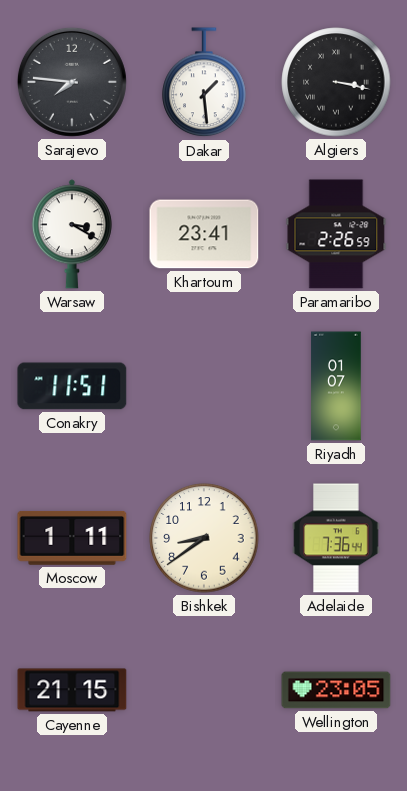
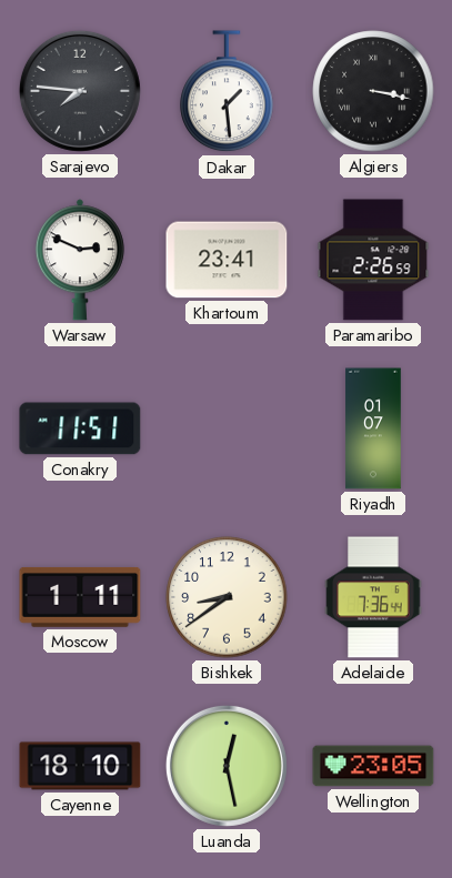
Warsaw: 3:20 -> 2:49 (80, 260)
Cayenne: 21:15 -> 18:10 (80, 766)
Luanda: none -> 12:28 (227, 766)
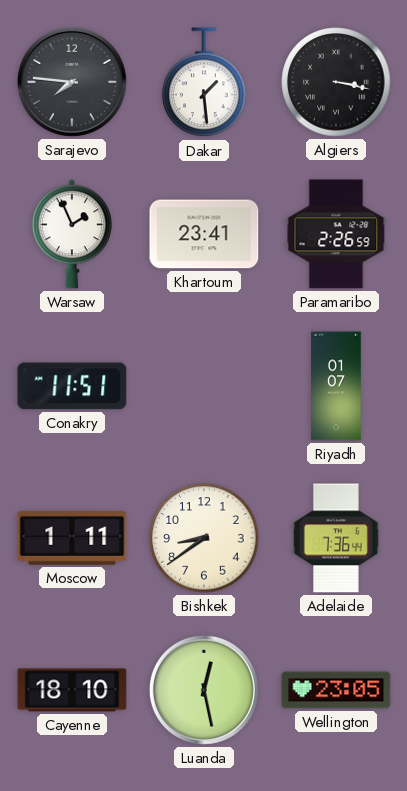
Warsaw: 2:49 -> 1:56 (72, 234)
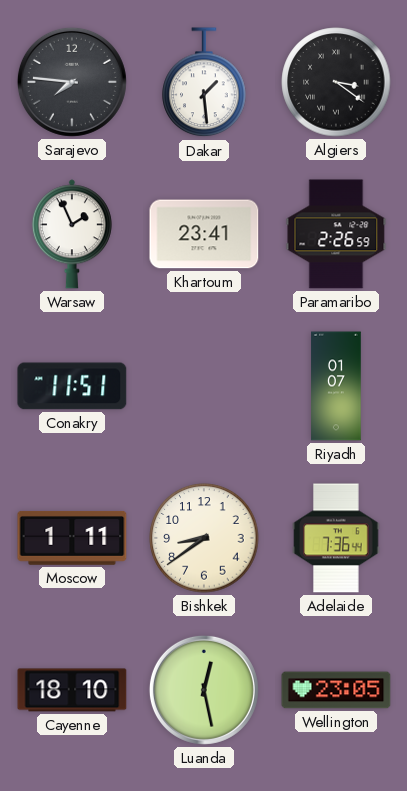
Algiers: 3:17 -> 3:21 (336, 82)
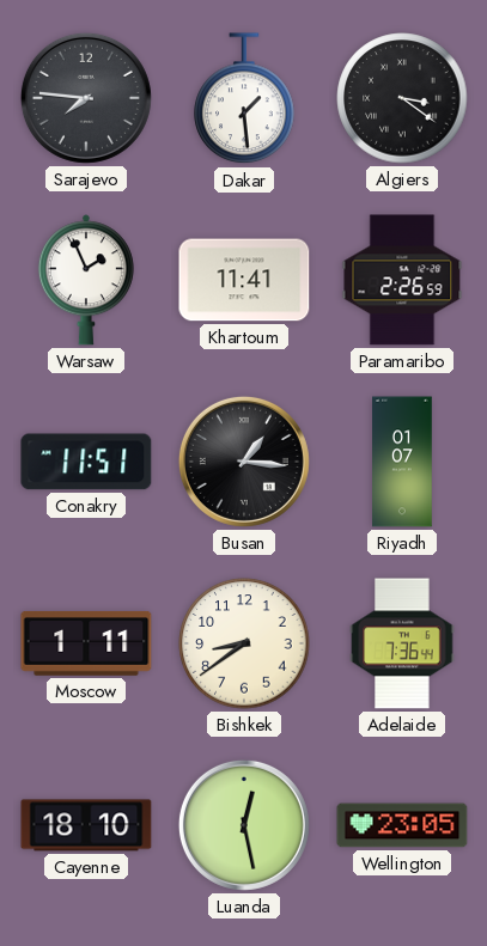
Khartoum: 23:41 -> 11:41 (244, 280)
Busan: none -> 1:16 (244, 462)
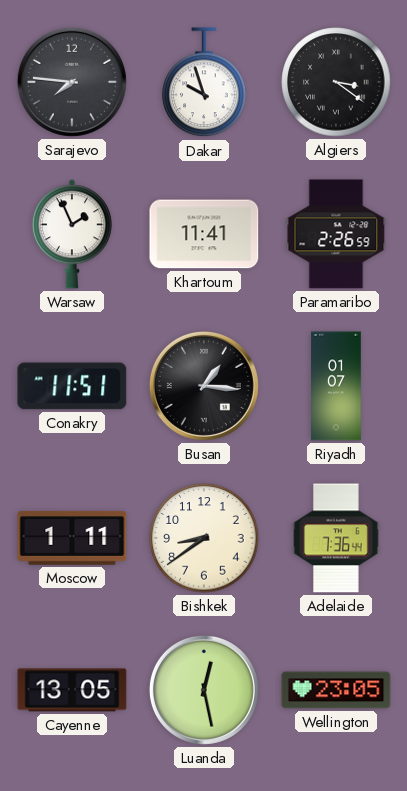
Dakar: 1:29 -> 9:57 (204, 83)
Cayenne: 18:10 -> 13:05 (72, 690)
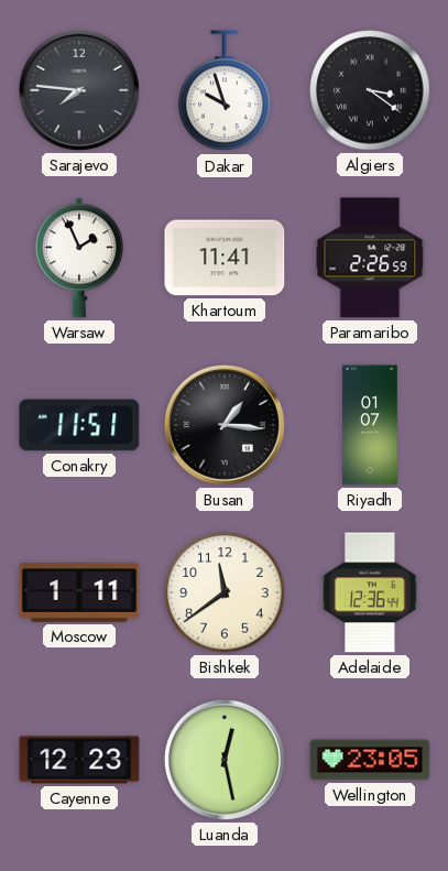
Bishkek: 8:39 -> 11:39 (225, 592)
Adelaide: 7:36 -> 12:36 (370, 592)
Cayenne: 13:05 -> 12:23 (79, 760)
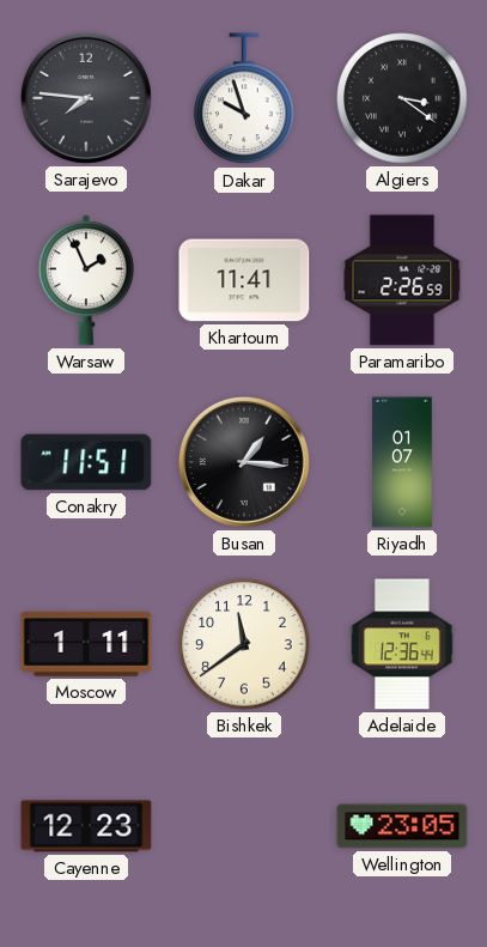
Luanda: 12:28 -> none (225, 760)
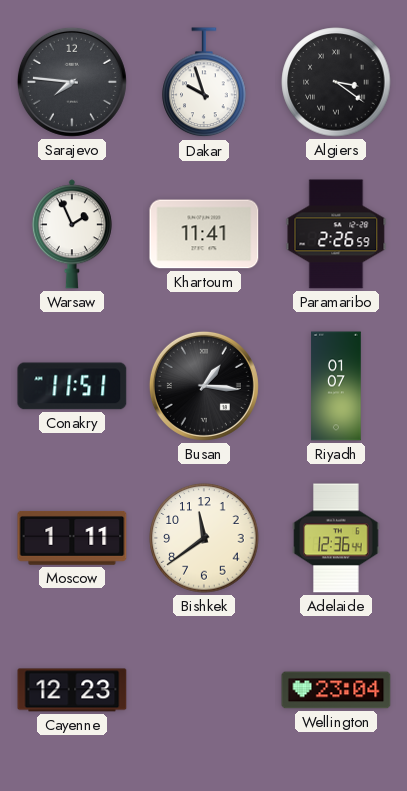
Wellington: 23:05 -> 23:04 (336, 690)
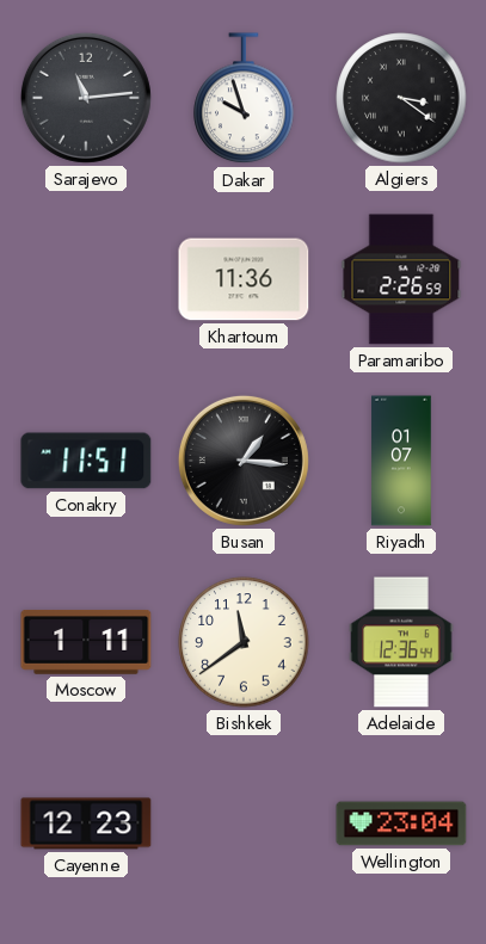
Sarajevo: 7:46 -> 11:14 (86, 98)
Warsaw: 1:56 -> none (72, 234)
Khartoum: 11:41 -> 11:36 (244, 279)
